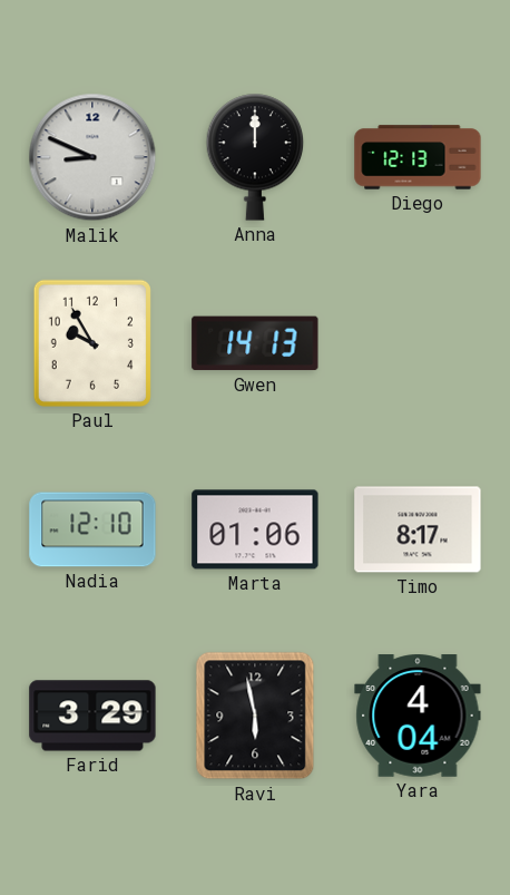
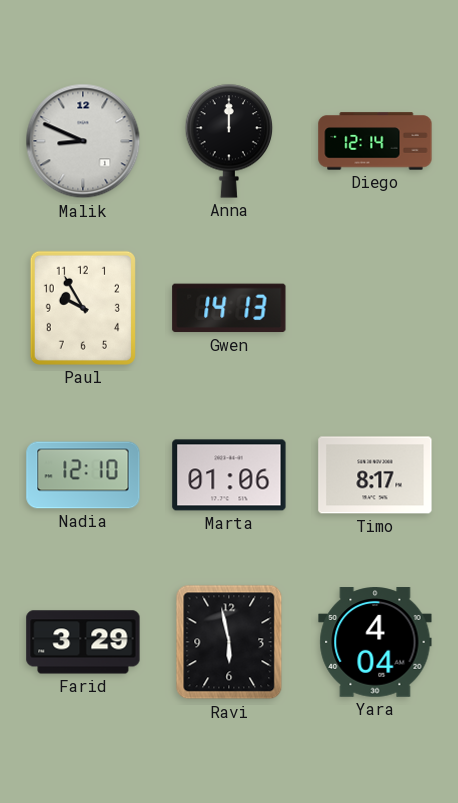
Diego: 12:13 -> 12:14 (375, 141)
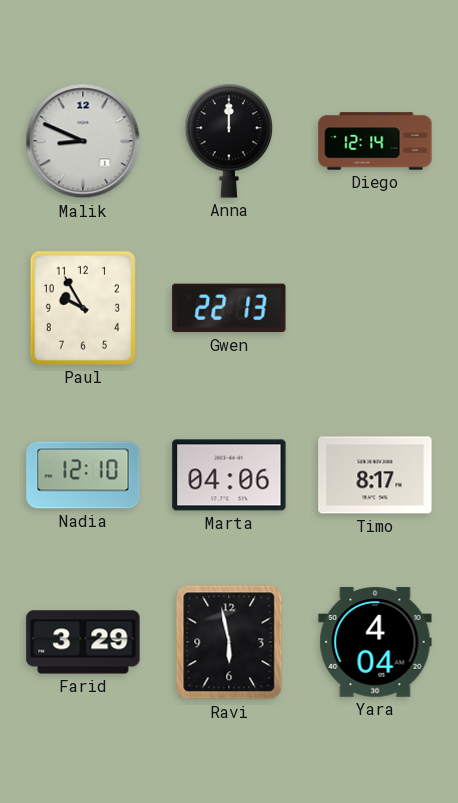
Gwen: 14:13 -> 22:13 (229, 308)
Marta: 01:06 -> 04:06 (229, 475)
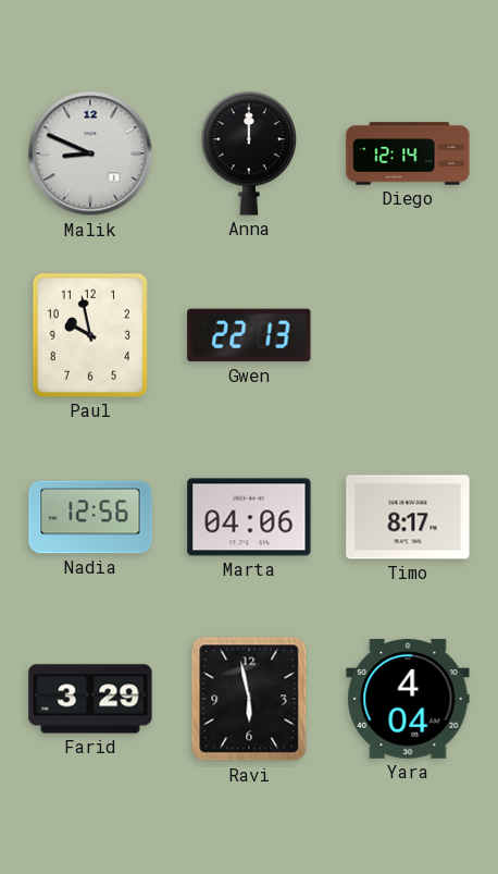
Paul: 9:55 -> 9:58 (90, 335)
Nadia: 12:10 -> 12:56 (90, 517)
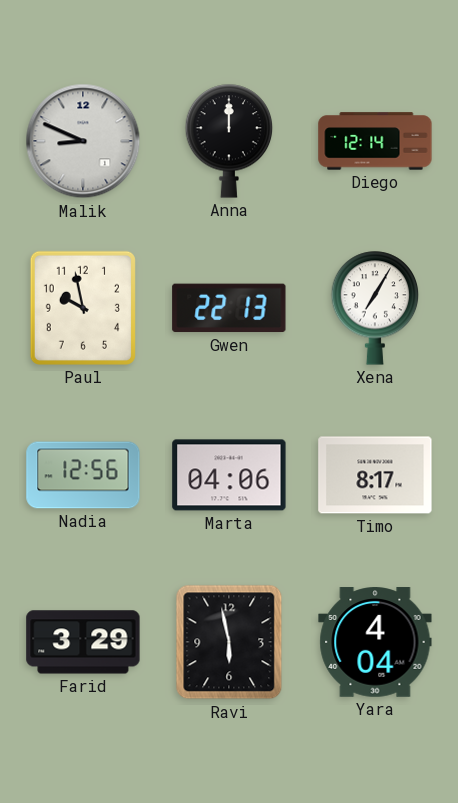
Xena: none -> 7:05 (375, 308)
